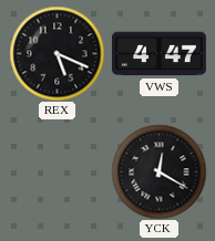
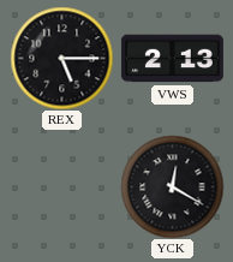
REX: 5:19 -> 5:15 (61, 58)
VWS: 4:47 -> 2:13 (172, 59)
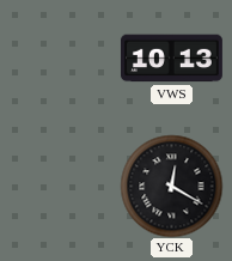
REX: 5:15 -> none (61, 58)
VWS: 2:13 -> 10:13 (171, 59)
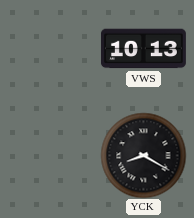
YCK: 12:20 -> 8:20 (143, 155)
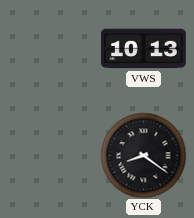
YCK: 8:20 -> 8:21 (143, 155)
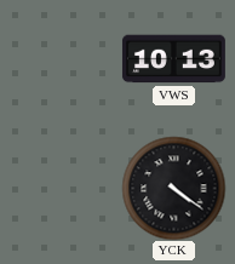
YCK: 8:21 -> 4:21 (173, 188)
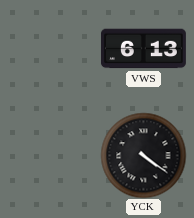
VWS: 10:13 -> 6:13 (143, 49)
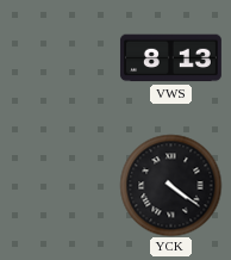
VWS: 6:13 -> 8:13 (170, 58)
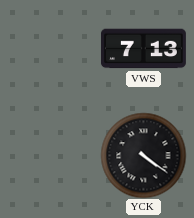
VWS: 8:13 -> 7:13 (143, 49)
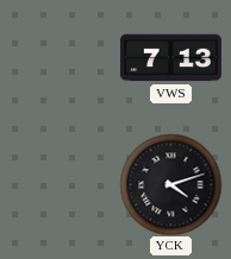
YCK: 4:21 -> 4:12 (170, 184)
